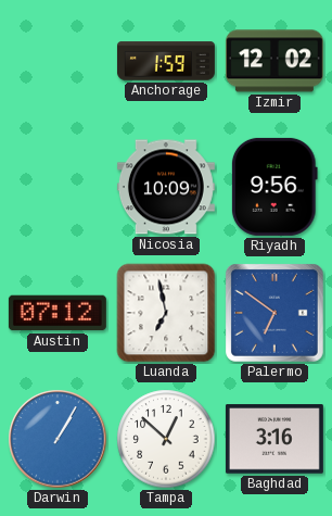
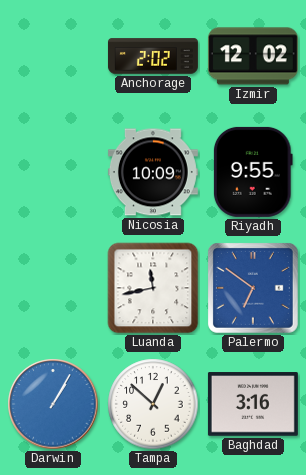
Anchorage: 1:59 -> 2:02 (153, 56)
Riyadh: 9:56 -> 9:55 (253, 172)
Austin: 07:12 -> none (58, 313)
Luanda: 6:58 -> 11:43 (153, 288)
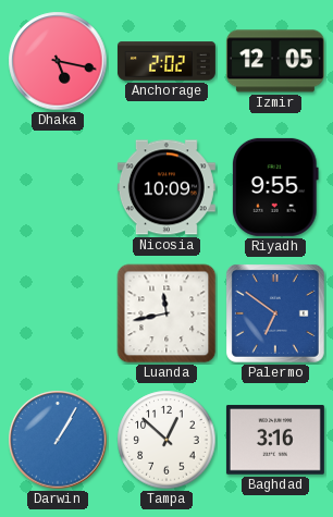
Dhaka: none -> 5:17 (58, 61)
Izmir: 12:02 -> 12:05 (275, 61)
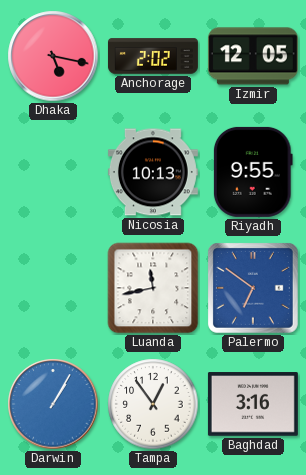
Nicosia: 10:09 -> 10:13 (153, 172)
Tampa: 12:52 -> 12:54 (153, 404)
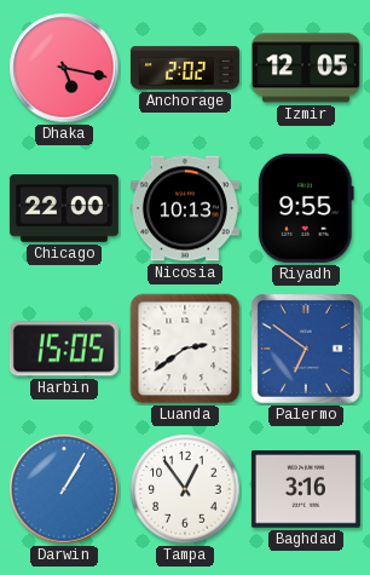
Chicago: none -> 22:00 (64, 208)
Harbin: none -> 15:05 (64, 349)
Luanda: 11:43 -> 2:39 (185, 349)
